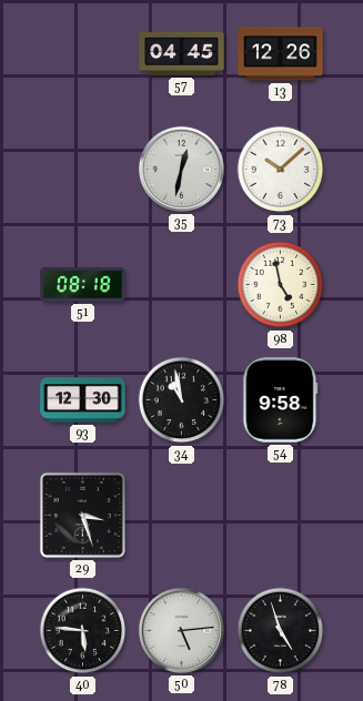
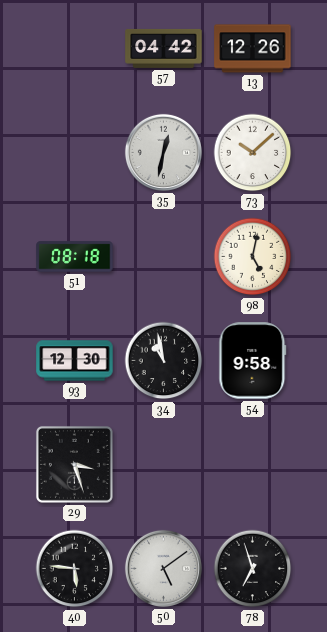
57: 04:45 -> 04:42 (164, 48)
98: 4:58 -> 5:02 (253, 257)
50: 5:14 -> 5:09 (163, 568)
78: 4:57 -> 6:57 (253, 569)
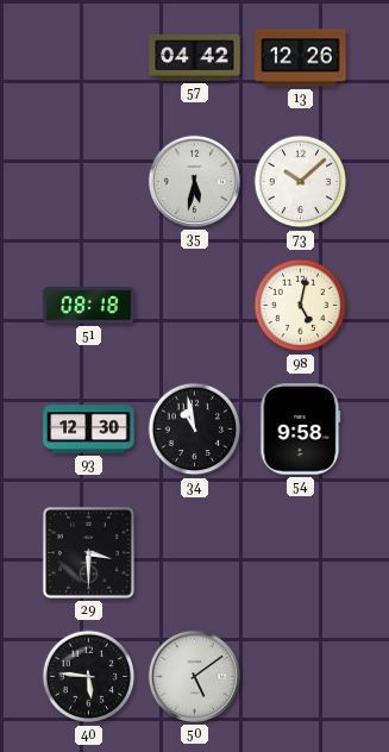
35: 12:32 -> 5:32 (194, 181)
29: 3:27 -> 3:30 (88, 552)
78: 6:57 -> none (253, 569)
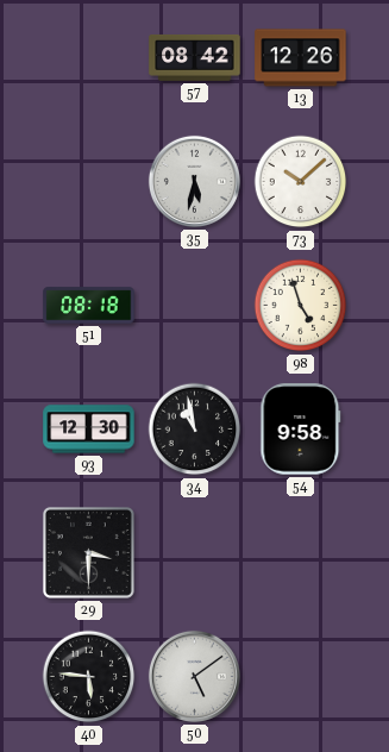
57: 04:42 -> 08:42 (195, 57)
98: 5:02 -> 4:57 (301, 306)
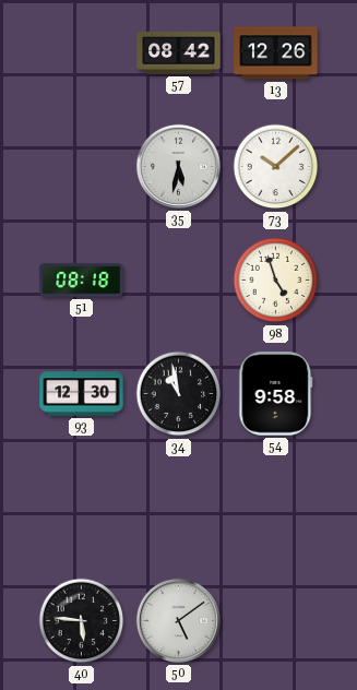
29: 3:30 -> none (88, 552)
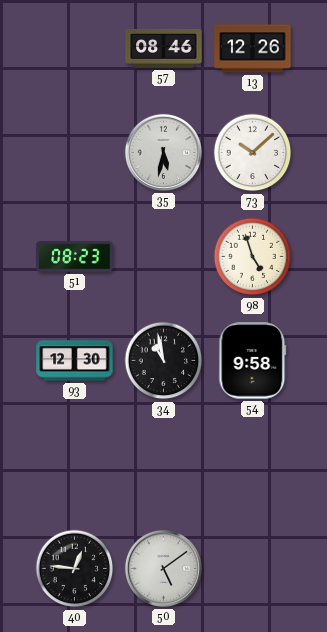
57: 08:42 -> 08:46 (164, 48)
51: 08:18 -> 08:23 (75, 257)
40: 5:46 -> 12:46 (75, 569)
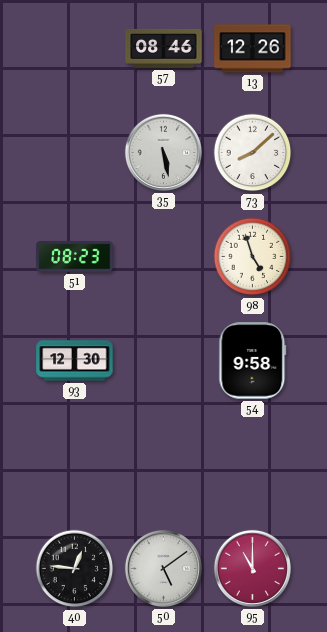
35: 5:32 -> 5:28 (163, 152)
73: 10:08 -> 8:08 (253, 153)
34: 10:58 -> none (164, 361)
95: none -> 11:00 (252, 568)
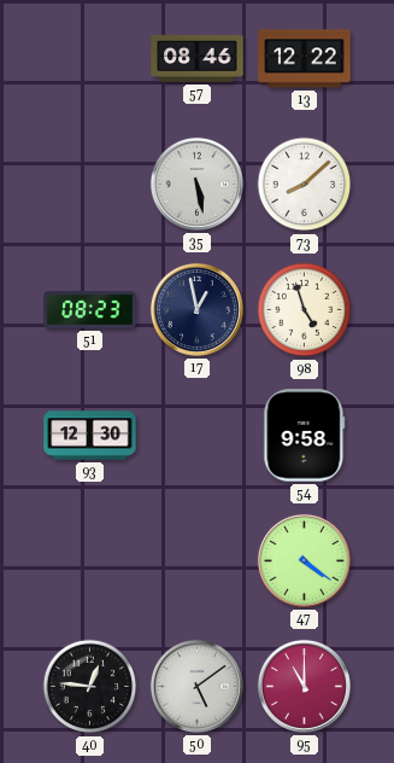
13: 12:26 -> 12:22 (305, 59)
17: none -> 12:58 (196, 309)
47: none -> 4:21 (304, 560)
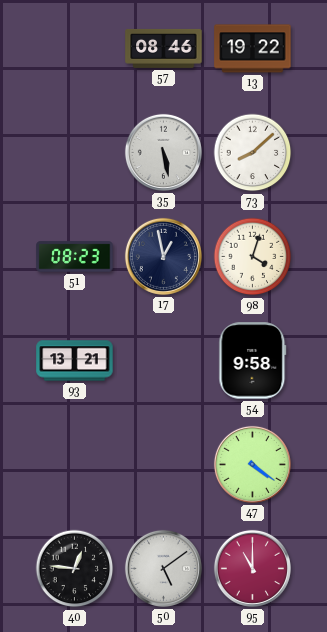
13: 12:22 -> 19:22 (253, 49)
98: 4:57 -> 4:03 (253, 257)
93: 12:30 -> 13:21 (75, 361)
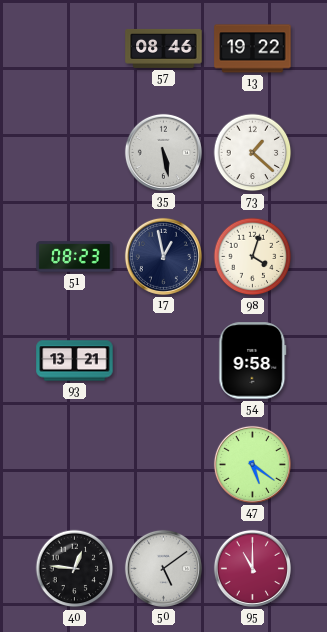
73: 8:08 -> 1:22 (253, 153)
47: 4:21 -> 5:21 (252, 464)
